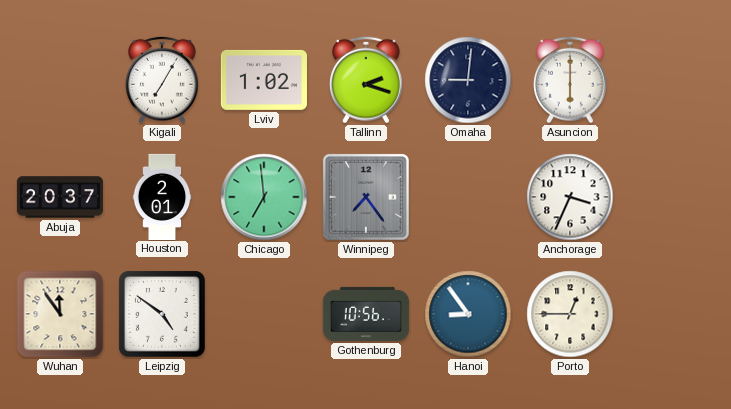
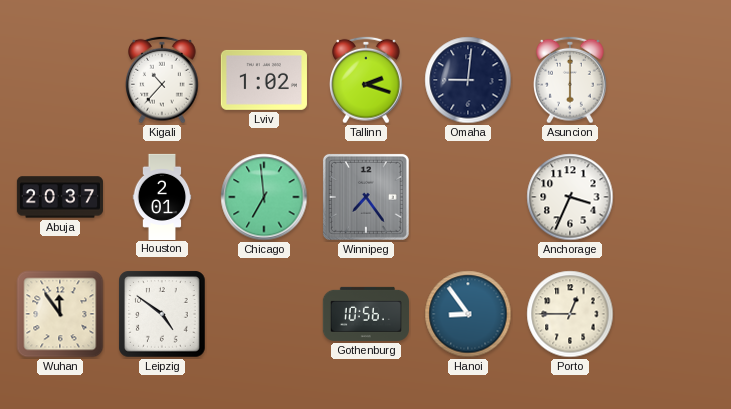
Kigali: 7:05 -> 10:37 (163, 80)
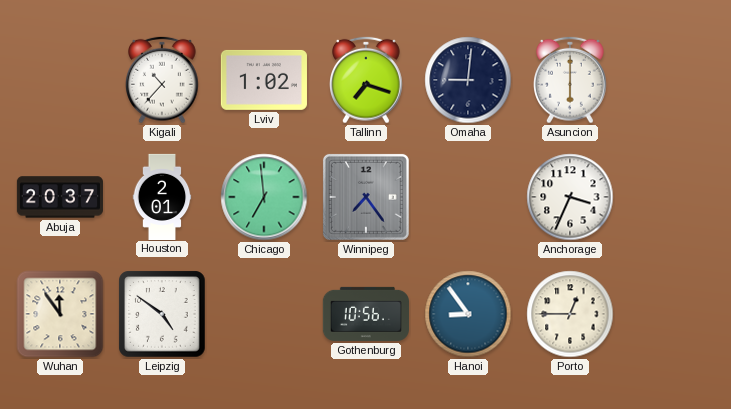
Tallinn: 2:18 -> 7:18 (367, 80)
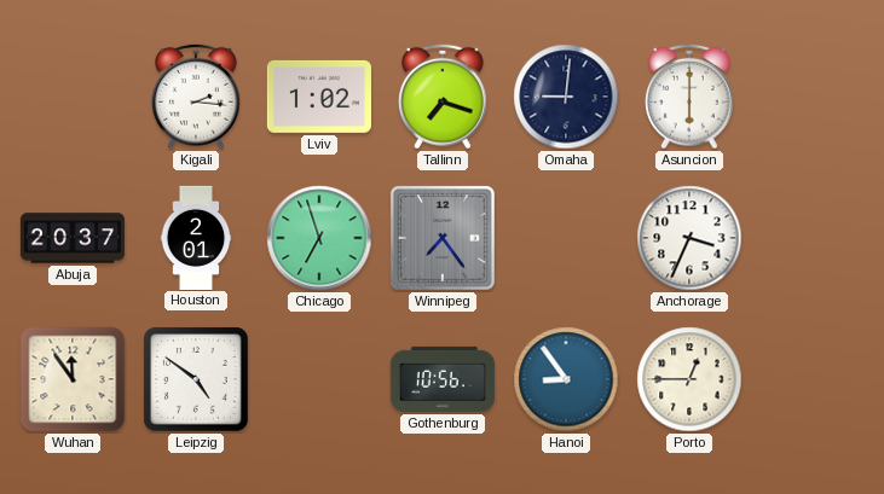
Kigali: 10:37 -> 2:16 (197, 97)
Chicago: 6:59 -> 6:57 (319, 238)
